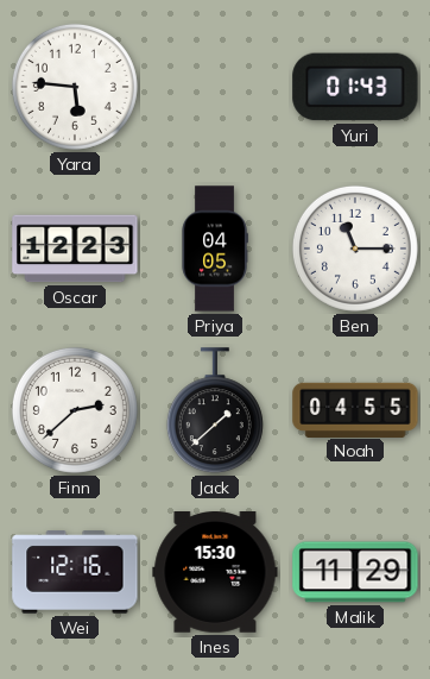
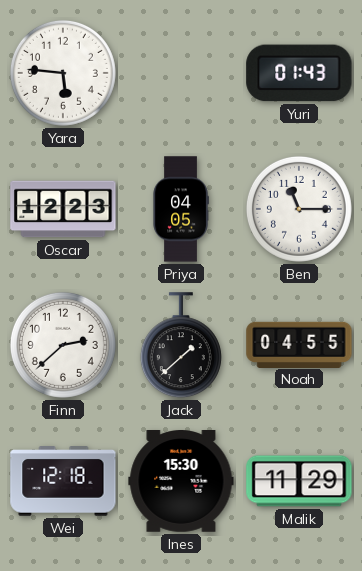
Wei: 12:16 -> 12:18 (63, 481)
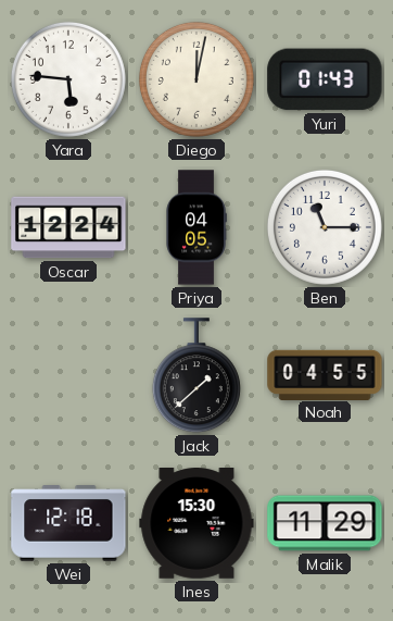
Diego: none -> 12:02 (196, 79)
Oscar: 12:23 -> 12:24 (68, 227)
Finn: 2:38 -> none (63, 345)
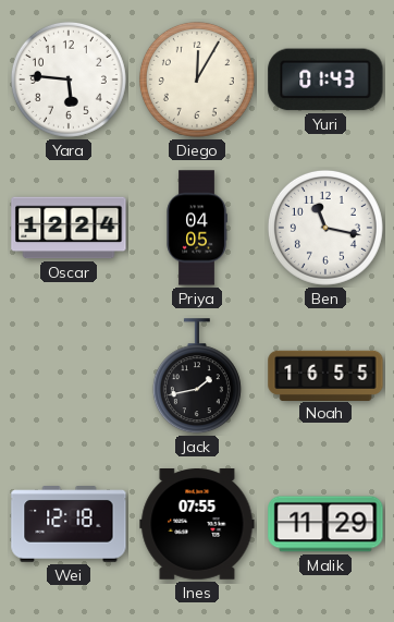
Diego: 12:02 -> 12:05 (197, 80)
Ben: 11:15 -> 11:17 (325, 228)
Jack: 1:38 -> 1:43 (197, 377)
Noah: 04:55 -> 16:55 (325, 375)
Ines: 15:30 -> 07:55 (197, 525)
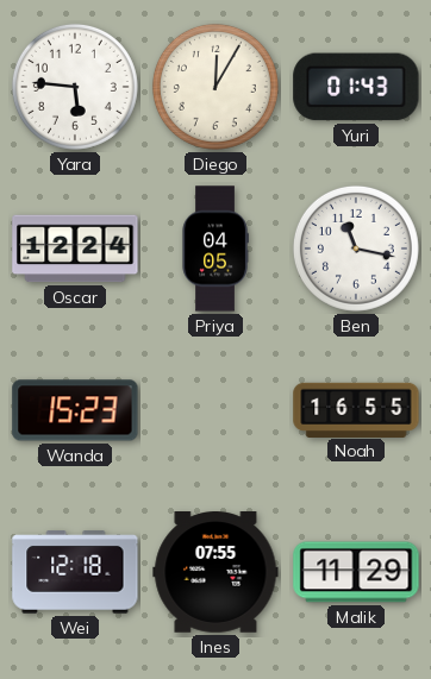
Wanda: none -> 15:23 (75, 410)
Jack: 1:43 -> none (197, 377)
